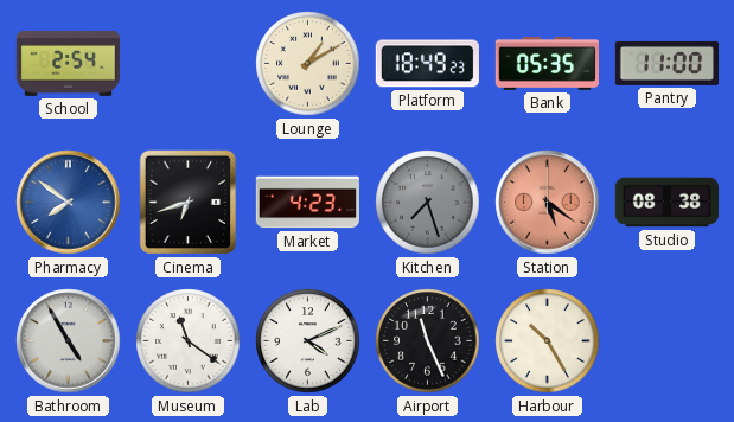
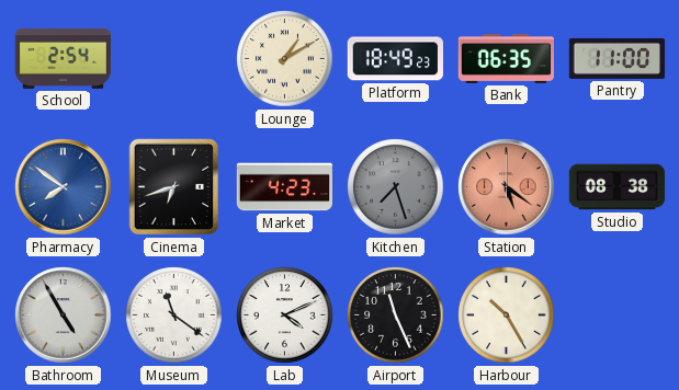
Bank: 05:35 -> 06:35 (506, 59)
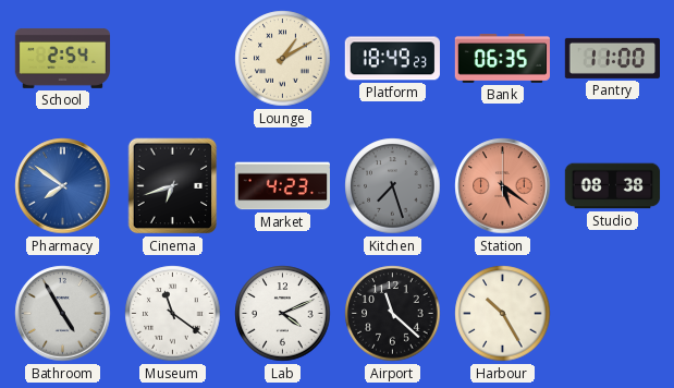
Airport: 11:26 -> 11:22 (393, 314)
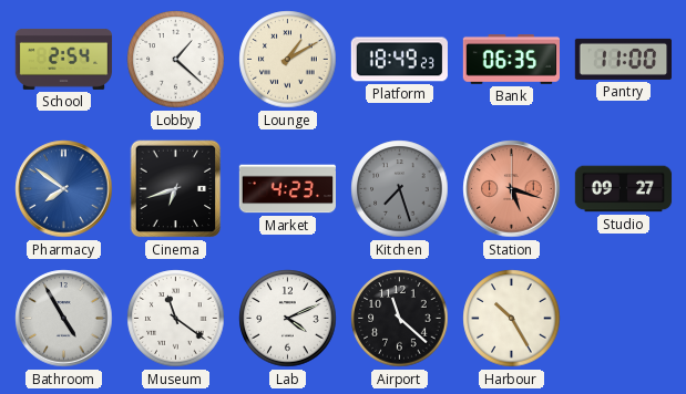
Lobby: none -> 1:22 (176, 60)
Station: 5:21 -> 5:18 (512, 189)
Studio: 08:38 -> 09:27 (624, 189)
